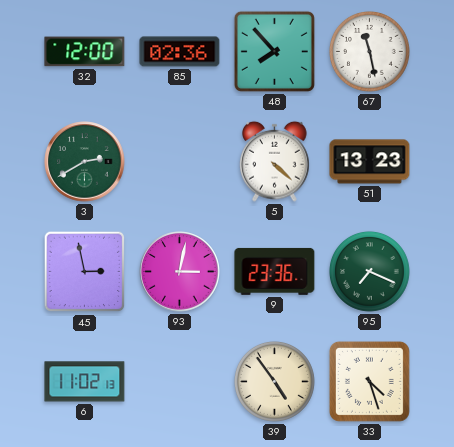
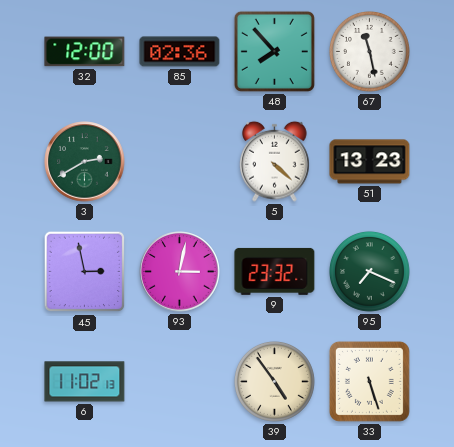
9: 23:36 -> 23:32 (275, 271)
33: 4:27 -> 5:27 (369, 381)
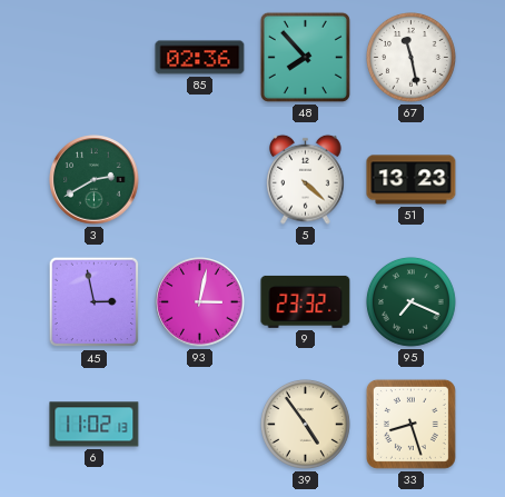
32: 12:00 -> none (85, 52)
33: 5:27 -> 8:27 (410, 424)
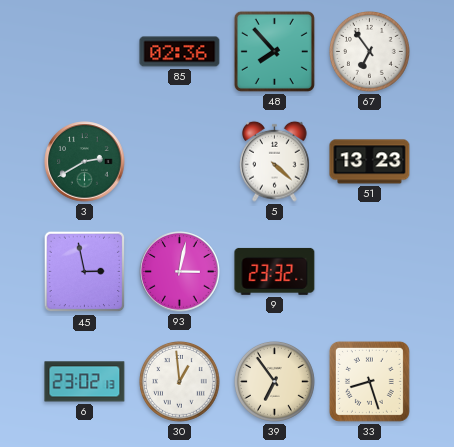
67: 11:28 -> 6:54 (369, 51)
95: 7:19 -> none (410, 301)
6: 11:02 -> 23:02 (85, 382)
30: none -> 12:59 (179, 381)
39: 4:54 -> 6:54 (274, 381)
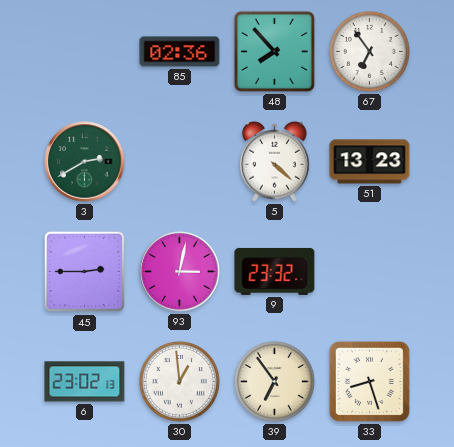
45: 2:58 -> 2:45 (85, 272)
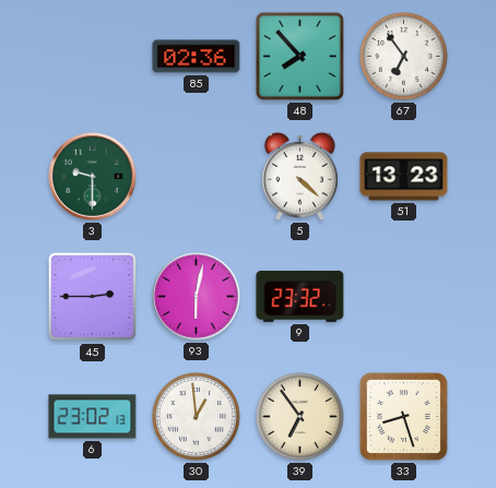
3: 2:40 -> 9:30 (93, 177)
93: 3:02 -> 6:02 (197, 297)
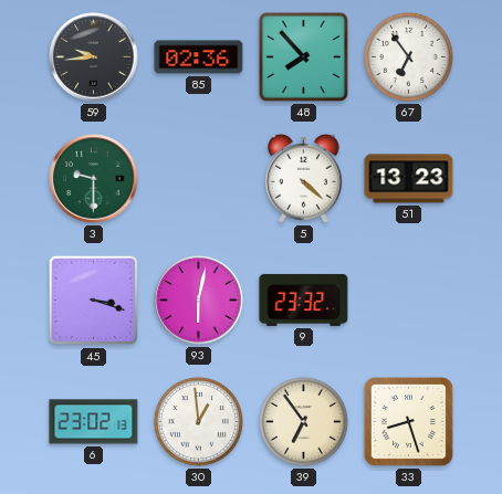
59: none -> 9:44 (94, 57)
45: 2:45 -> 3:18 (94, 301)
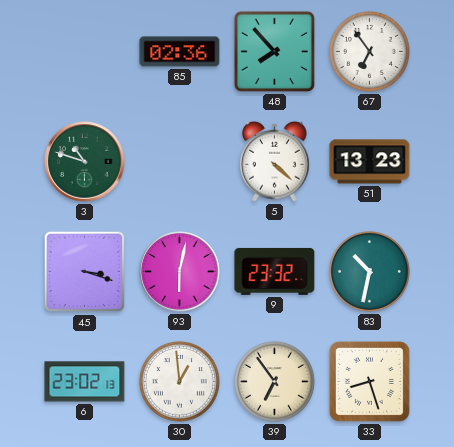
59: 9:44 -> none (94, 57)
3: 9:30 -> 10:48 (85, 162)
83: none -> 10:32 (369, 271)
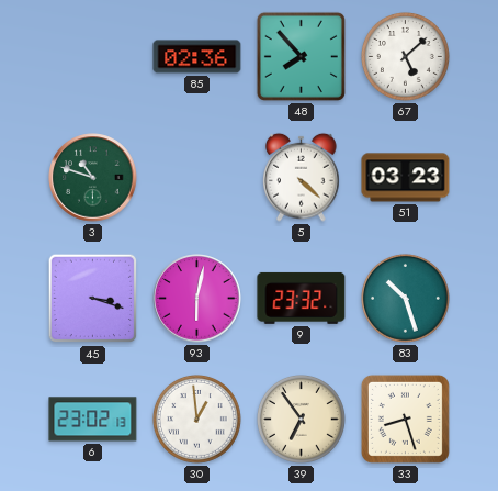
67: 6:54 -> 5:08 (405, 56)
51: 13:23 -> 03:23 (406, 178)
83: 10:32 -> 10:27 (405, 298)
